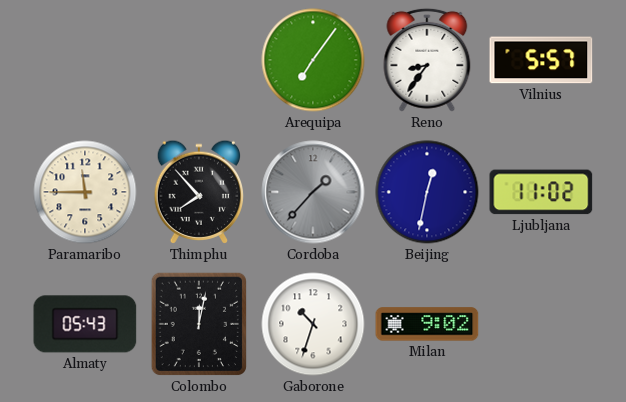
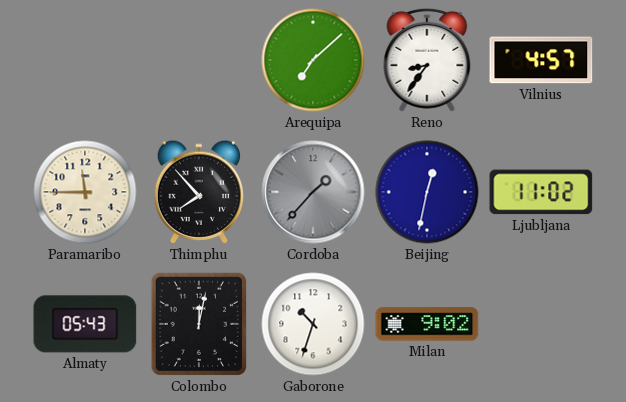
Arequipa: 7:06 -> 7:08 (313, 60)
Vilnius: 5:57 -> 4:57 (541, 60)
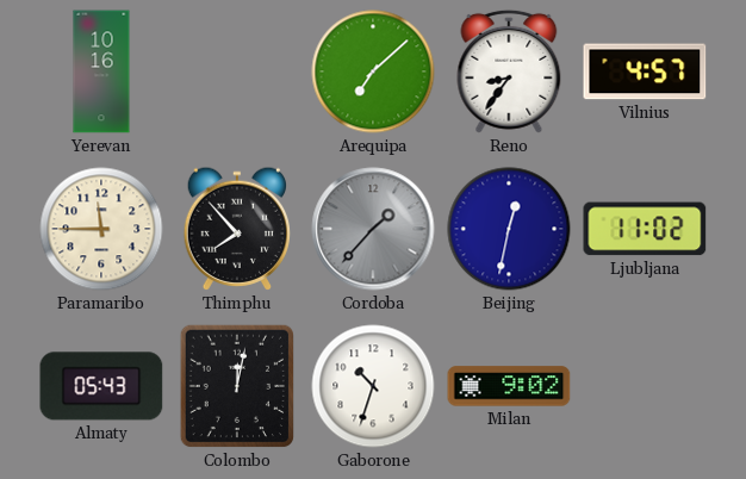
Yerevan: none -> 10:16 (101, 71)
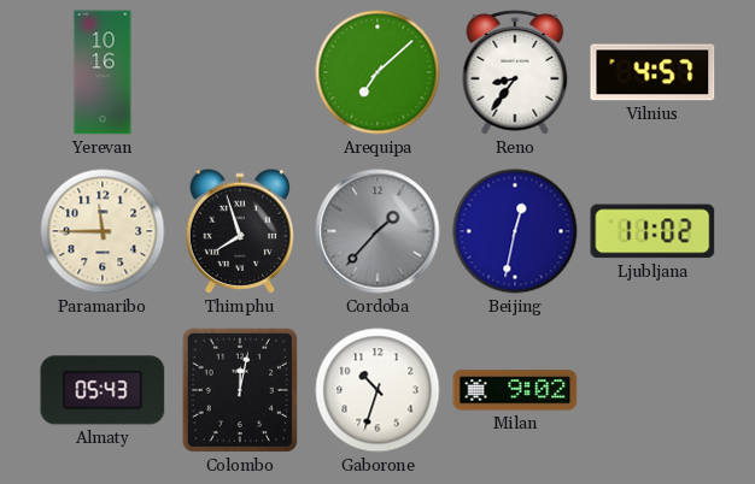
Thimphu: 7:53 -> 7:57 (239, 231)
